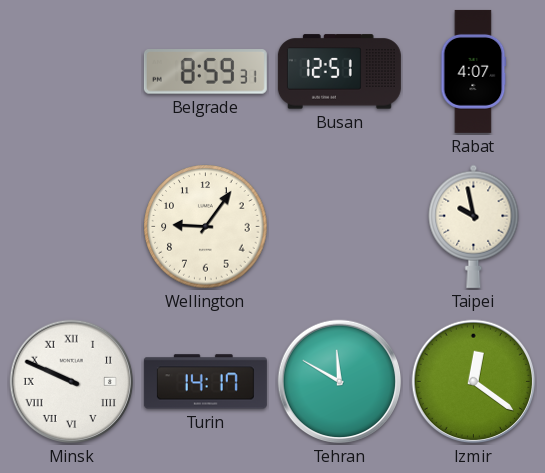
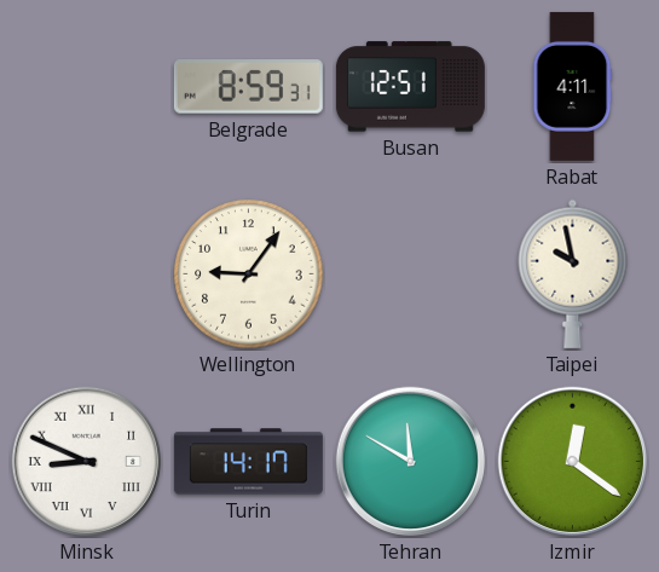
Rabat: 4:07 -> 4:11 (573, 86)
Minsk: 9:49 -> 8:49 (87, 462)
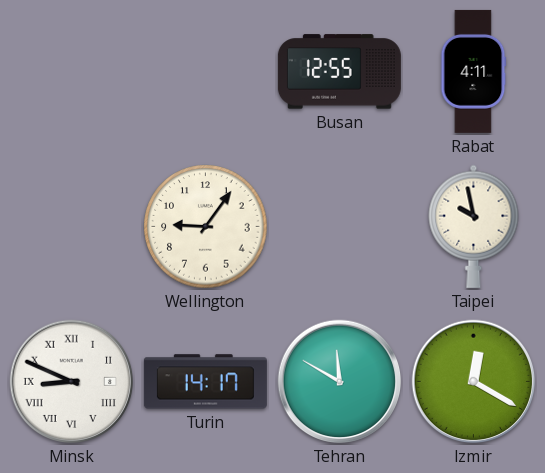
Belgrade: 8:59 -> none (248, 87)
Busan: 12:51 -> 12:55 (339, 72)
Izmir: 12:21 -> 12:20 (474, 382)
